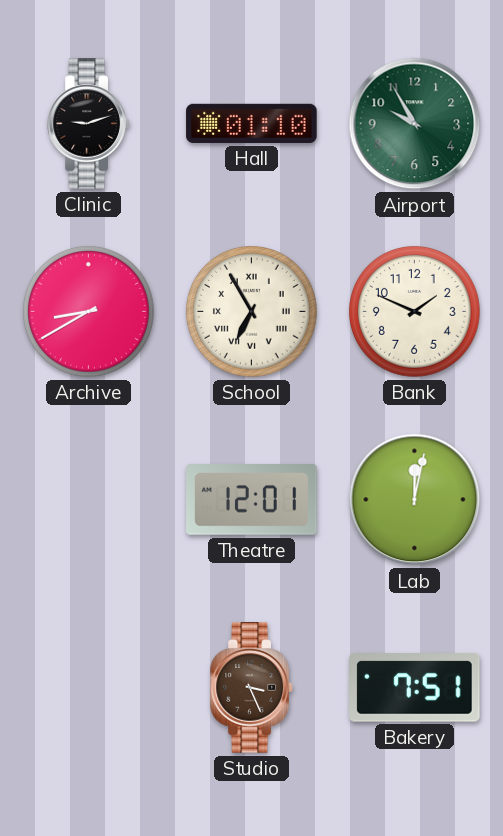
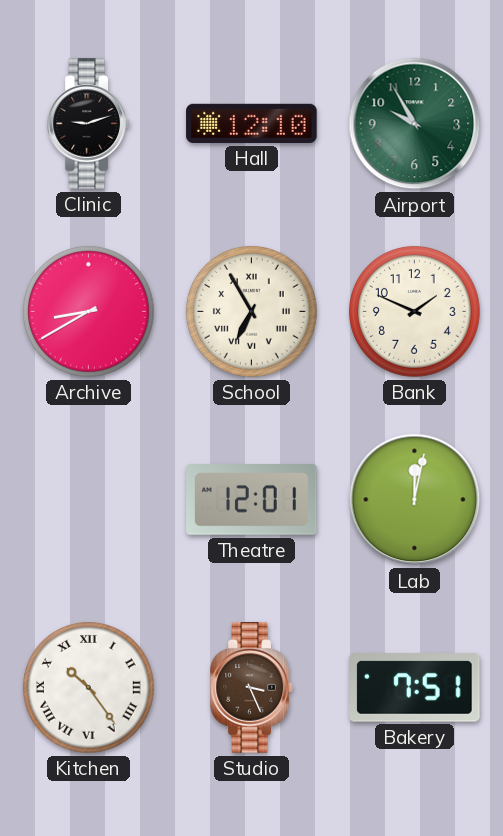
Hall: 01:10 -> 12:10 (252, 123)
Kitchen: none -> 10:24 (89, 688)
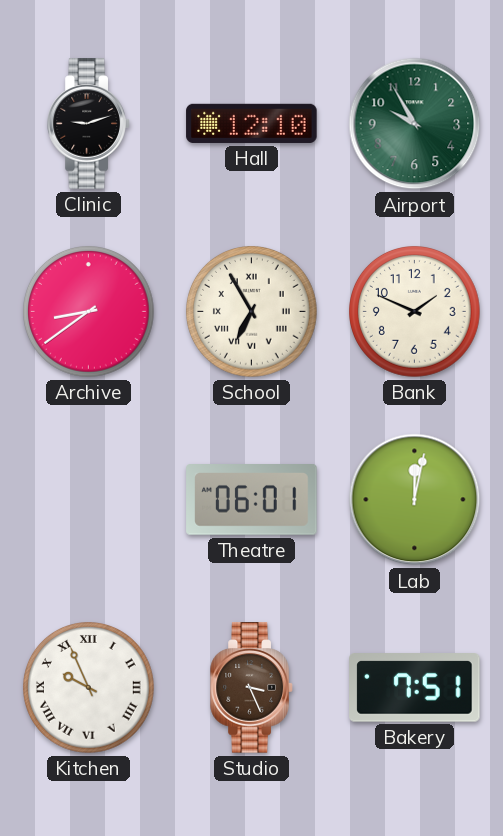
Archive: 8:40 -> 8:39 (89, 312)
Theatre: 12:01 -> 06:01 (252, 500)
Kitchen: 10:24 -> 9:56 (89, 688)
